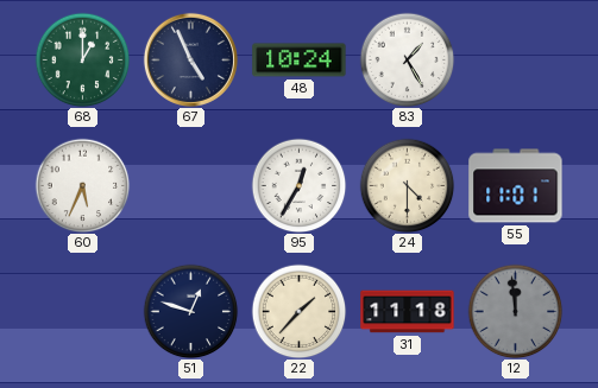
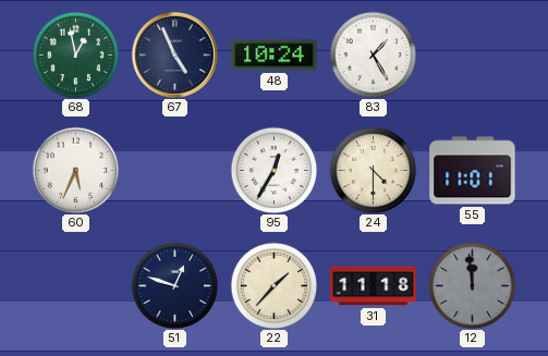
68: 1:00 -> 12:58 (75, 54)
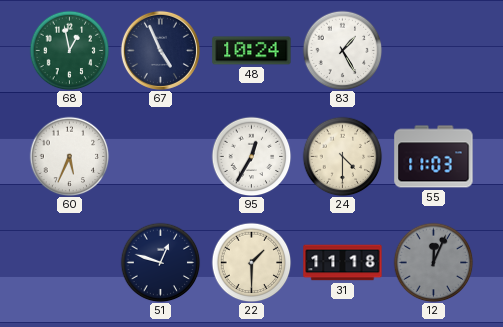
55: 11:01 -> 11:03 (434, 157)
22: 1:37 -> 1:30 (251, 262)
12: 11:59 -> 12:04 (433, 262)
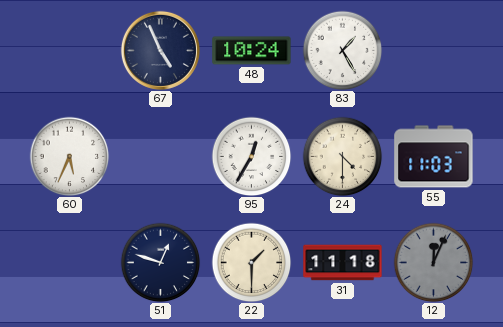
68: 12:58 -> none (69, 50)
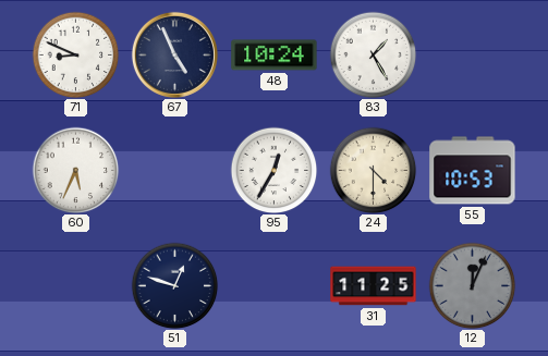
71: none -> 8:49 (75, 54)
55: 11:03 -> 10:53 (473, 171)
22: 1:30 -> none (251, 262)
31: 11:18 -> 11:25 (374, 286)
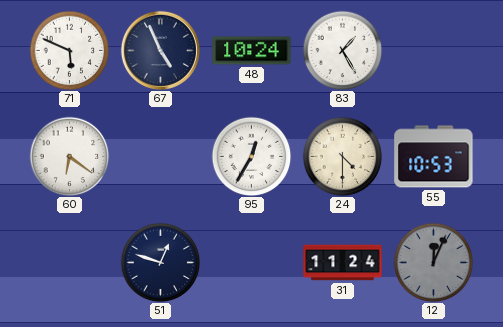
71: 8:49 -> 5:49 (69, 50)
60: 5:34 -> 6:21 (69, 156)
31: 11:25 -> 11:24 (343, 263)
